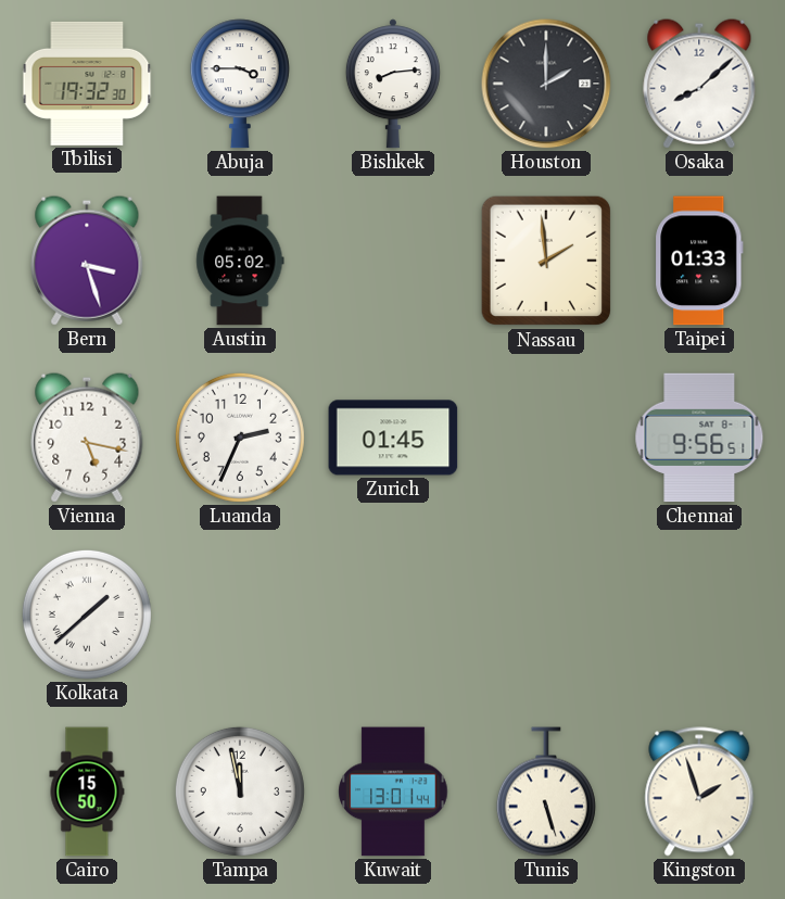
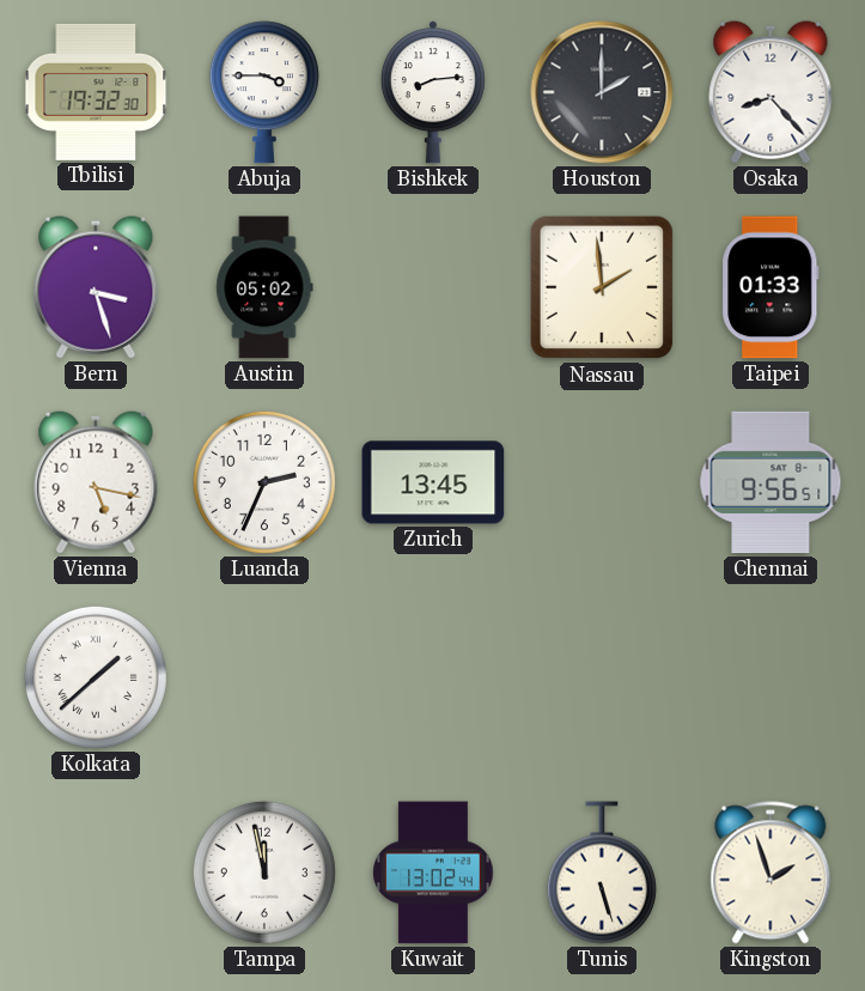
Osaka: 8:08 -> 8:23 (770, 92)
Zurich: 01:45 -> 13:45 (433, 482)
Cairo: 15:50 -> none (87, 792)
Kuwait: 13:01 -> 13:02 (433, 873)
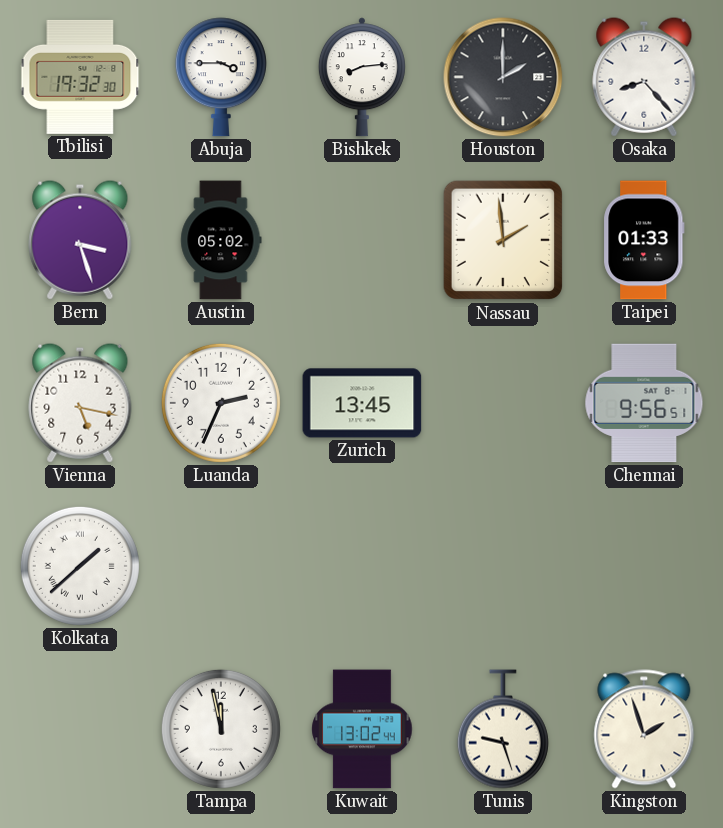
Tunis: 5:27 -> 9:27 (503, 729)
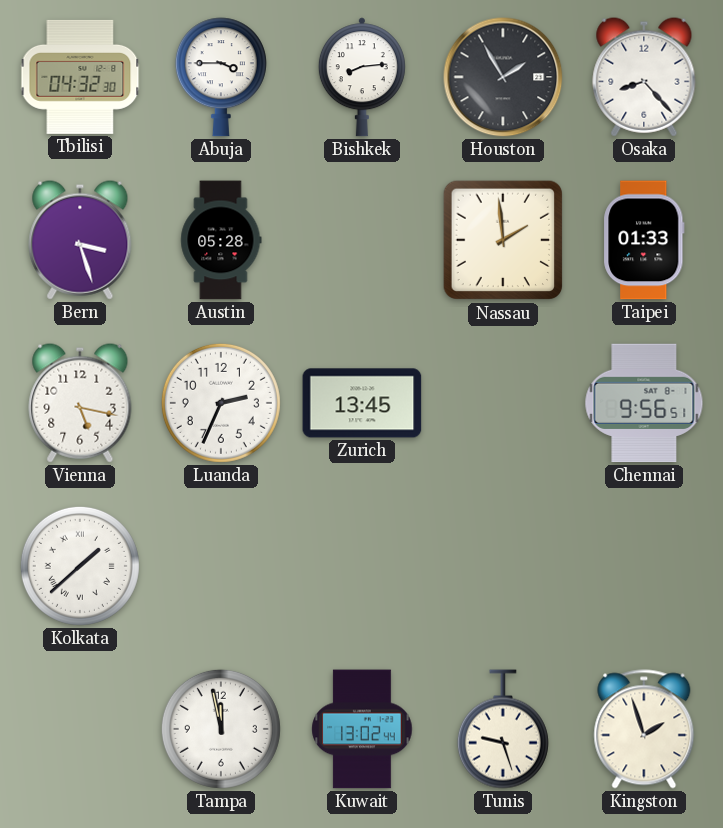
Tbilisi: 19:32 -> 04:32 (80, 77)
Houston: 2:00 -> 1:55 (503, 77)
Austin: 05:02 -> 05:28 (221, 240)
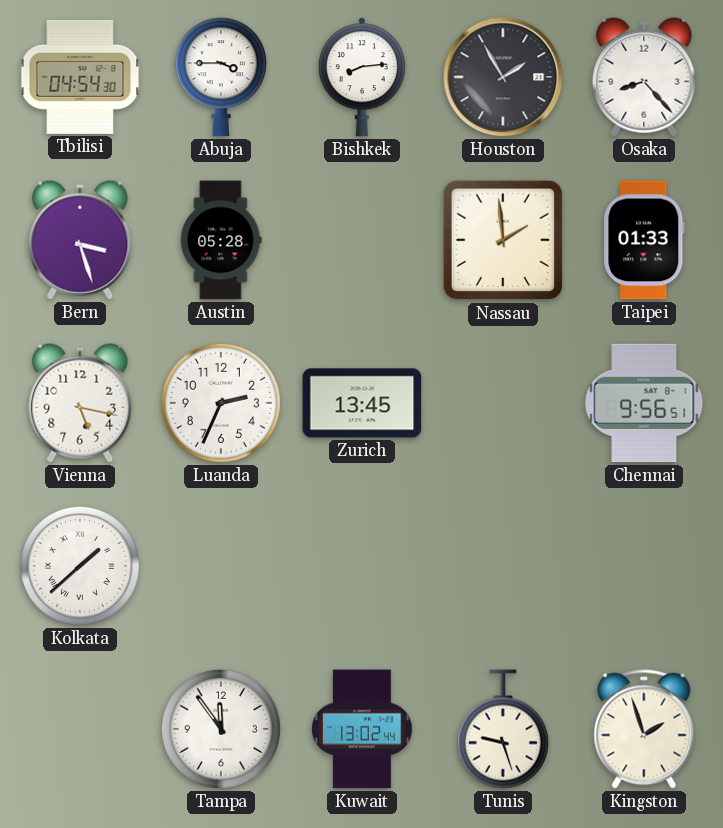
Tbilisi: 04:32 -> 04:54 (80, 77)
Tampa: 11:58 -> 11:54 (221, 729)
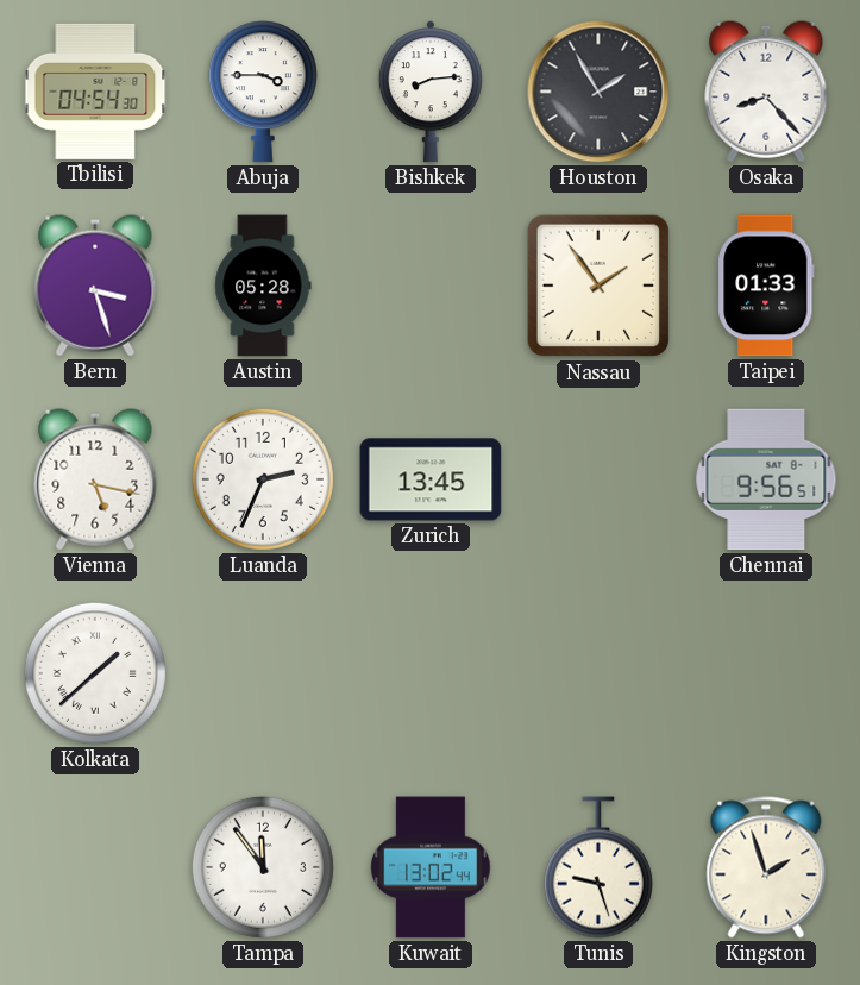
Nassau: 1:59 -> 1:54 (598, 286)
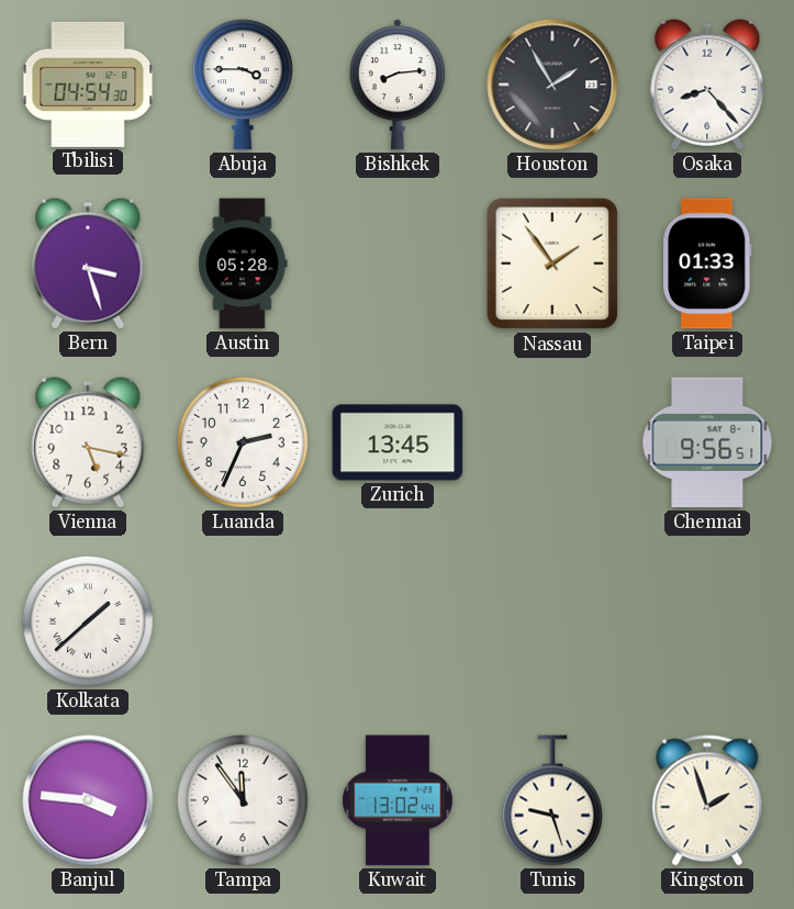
Banjul: none -> 3:46 (88, 800)
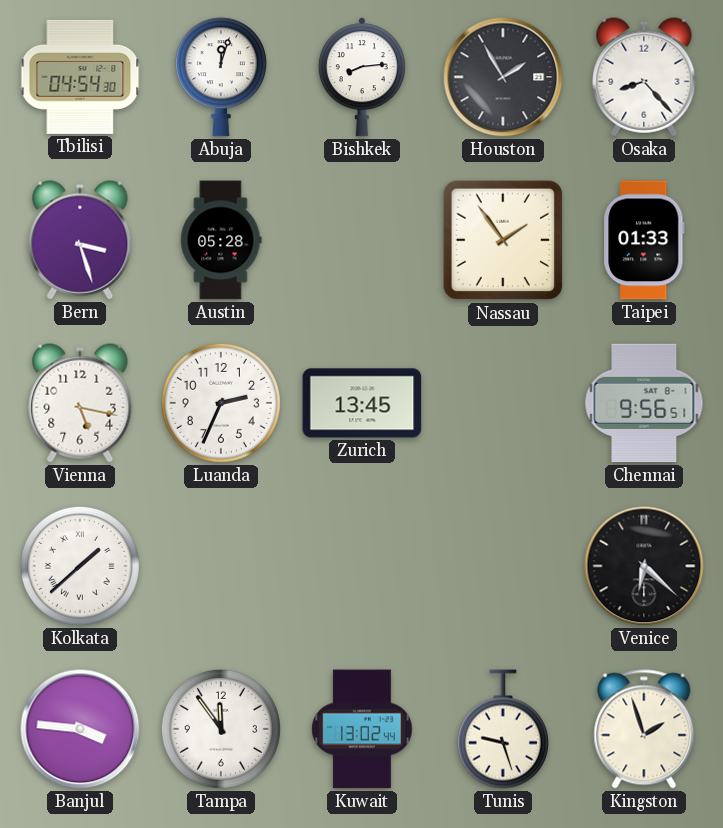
Abuja: 3:45 -> 12:03 (221, 77)
Venice: none -> 6:22 (644, 566)
